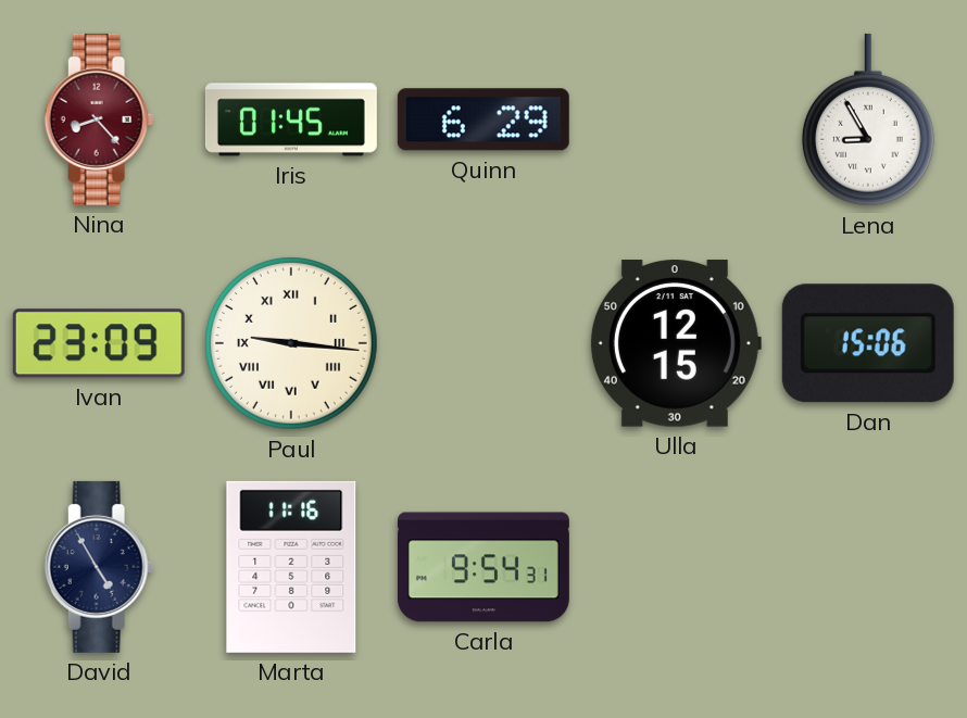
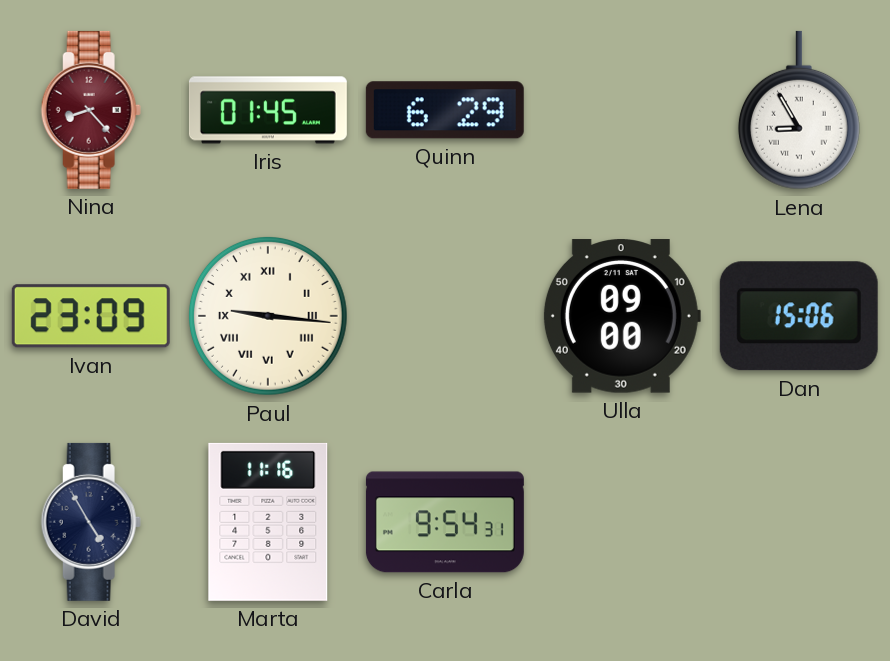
Ulla: 12:15 -> 09:00 (621, 316)
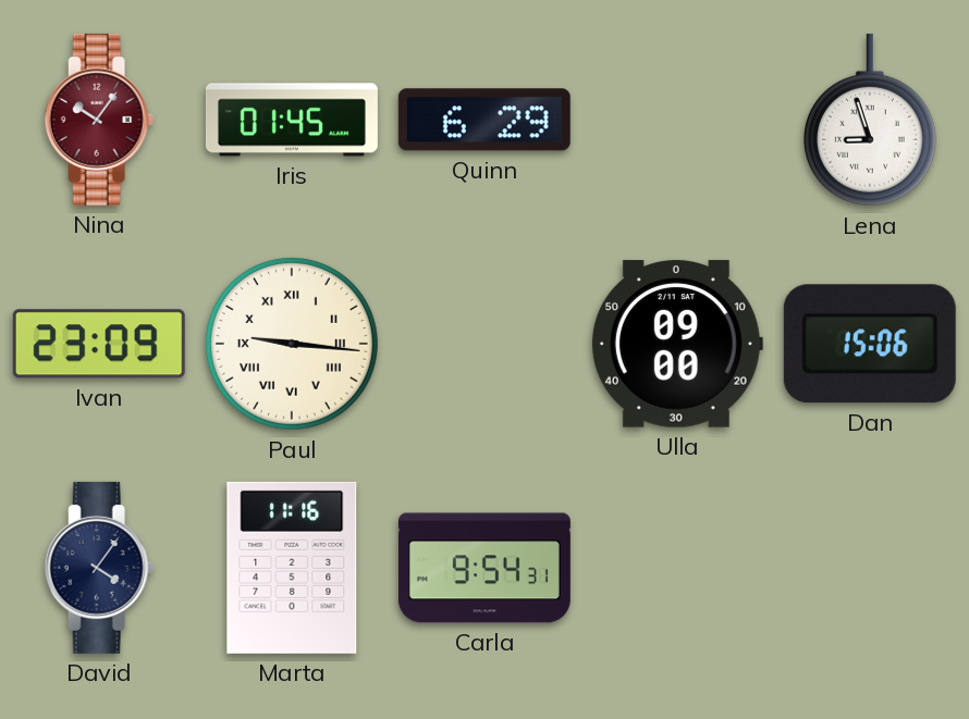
Nina: 8:23 -> 10:06 (99, 120)
Lena: 8:55 -> 8:57 (870, 120)
David: 4:55 -> 4:06 (99, 568)
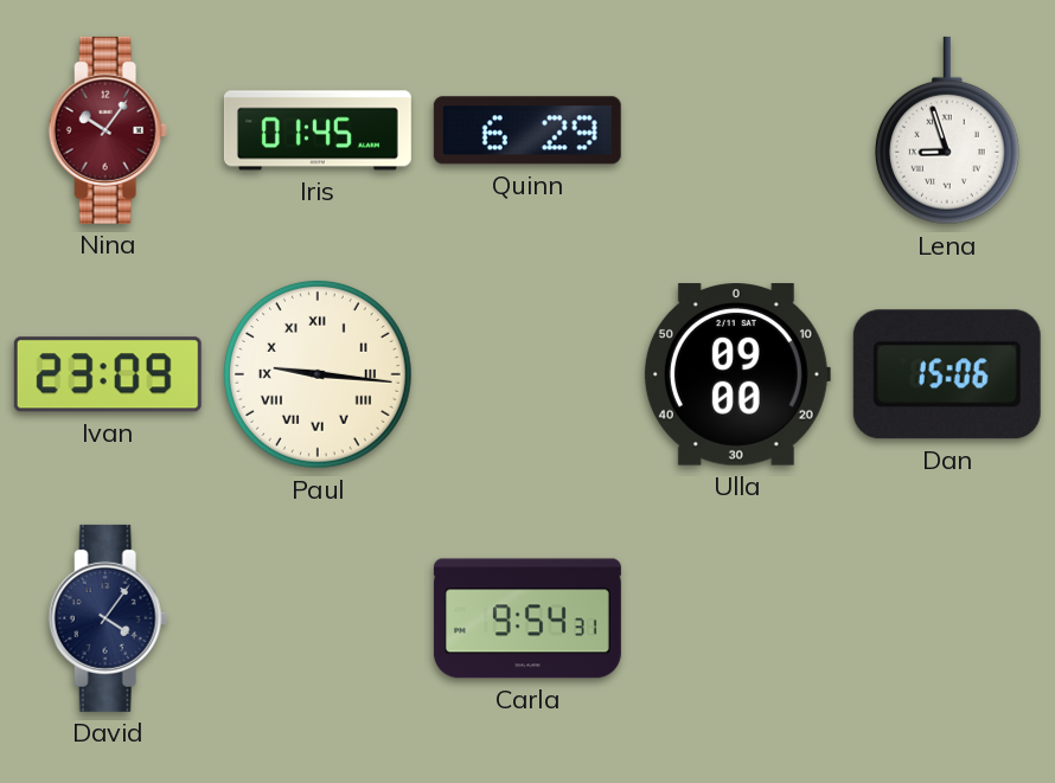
Marta: 11:16 -> none (292, 568)
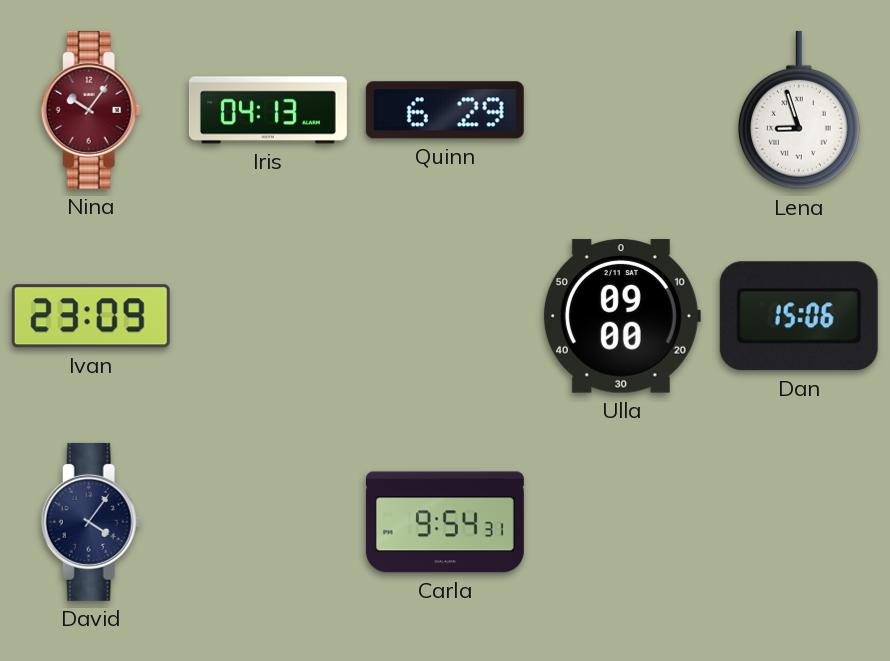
Iris: 01:45 -> 04:13 (268, 110)
Paul: 9:16 -> none (318, 374)
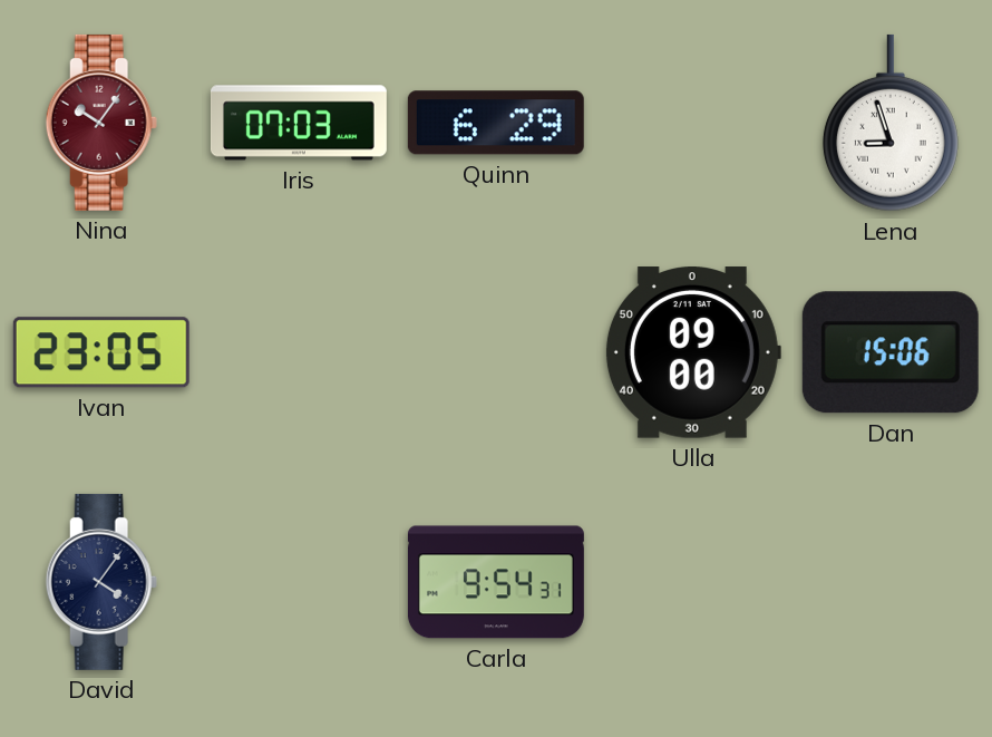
Iris: 04:13 -> 07:03 (299, 123)
Ivan: 23:09 -> 23:05 (101, 352)
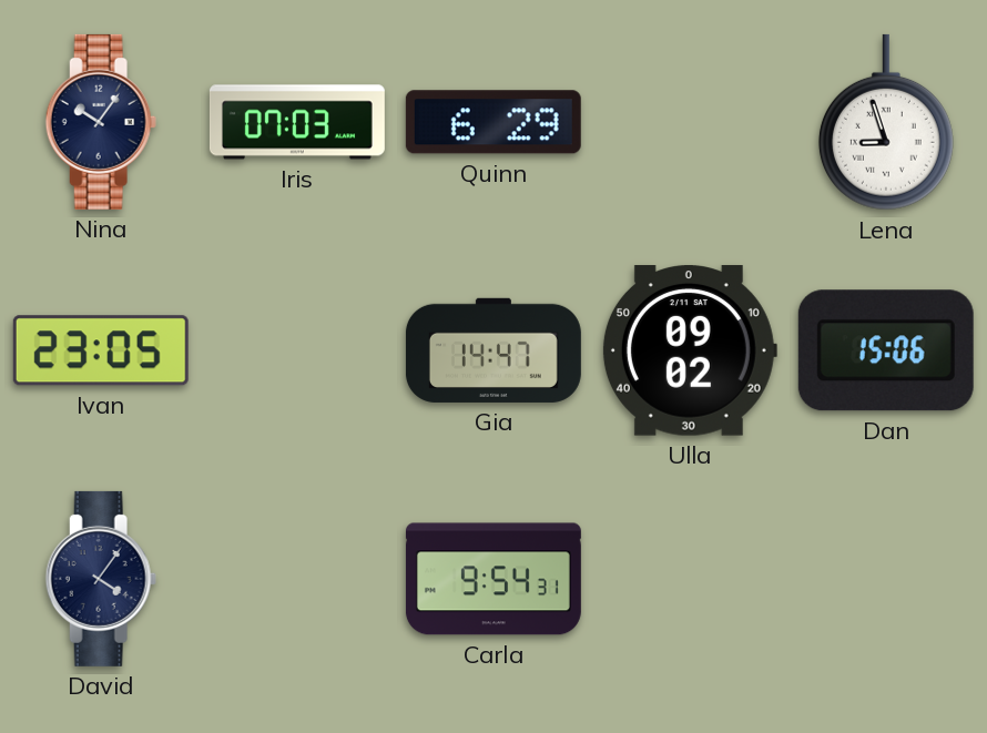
Nina dial: burgundy -> navy (101, 122)
Gia: none -> 14:47 (493, 350)
Ulla: 09:00 -> 09:02 (689, 350)
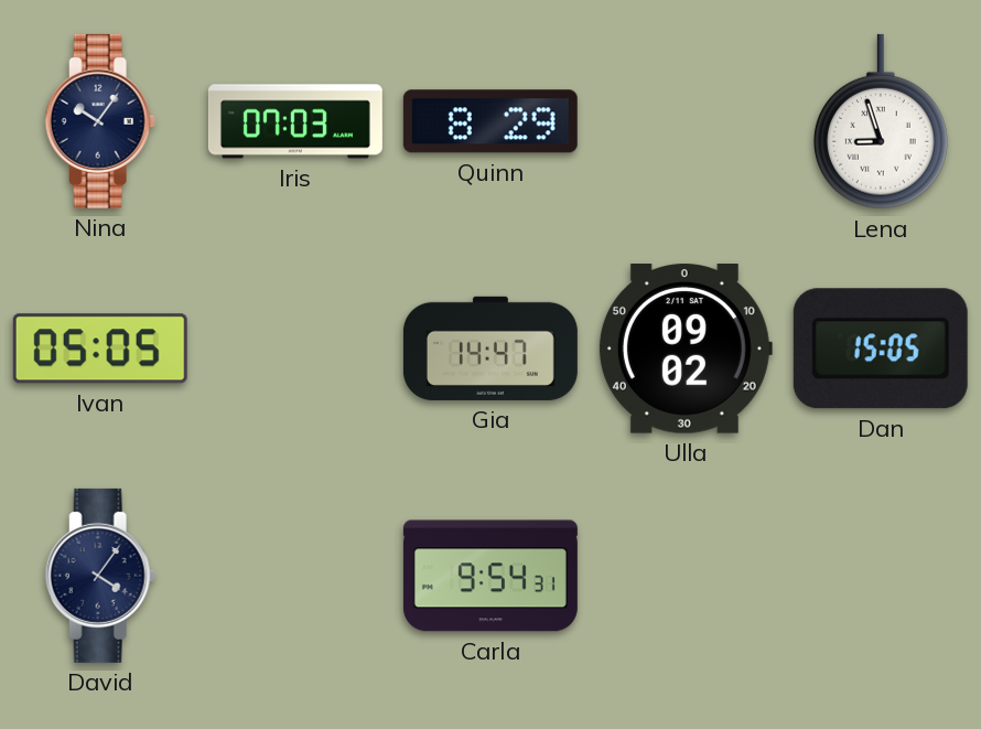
Quinn: 6:29 -> 8:29 (490, 121)
Ivan: 23:05 -> 05:05 (100, 349)
Dan: 15:06 -> 15:05 (881, 349)
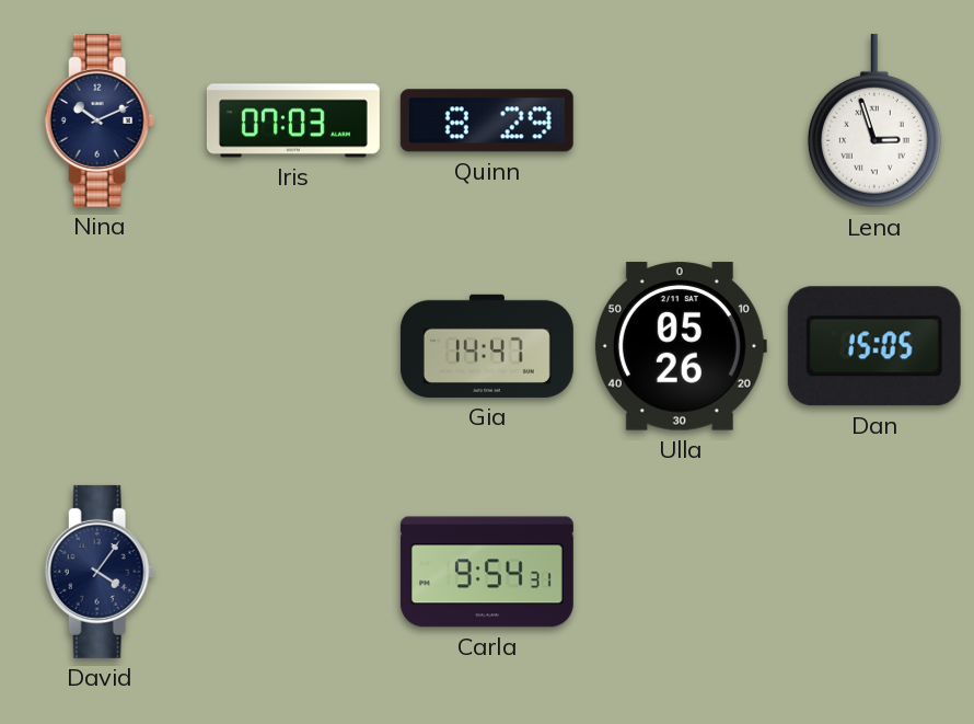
Nina: 10:06 -> 10:11 (100, 120)
Lena: 8:57 -> 2:57 (874, 120)
Ivan: 05:05 -> none (100, 349)
Ulla: 09:02 -> 05:26 (680, 346)
